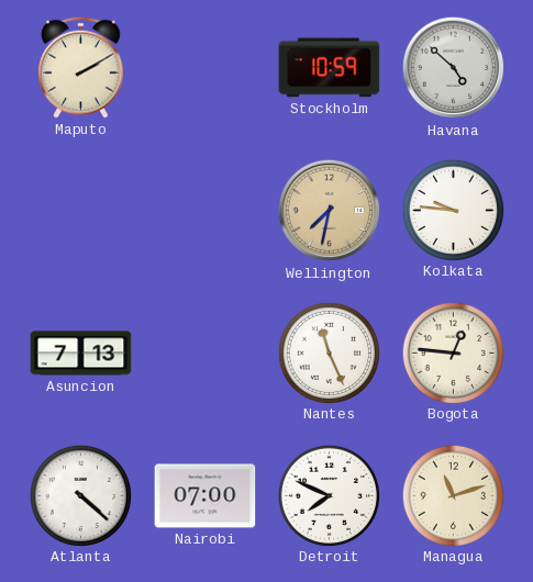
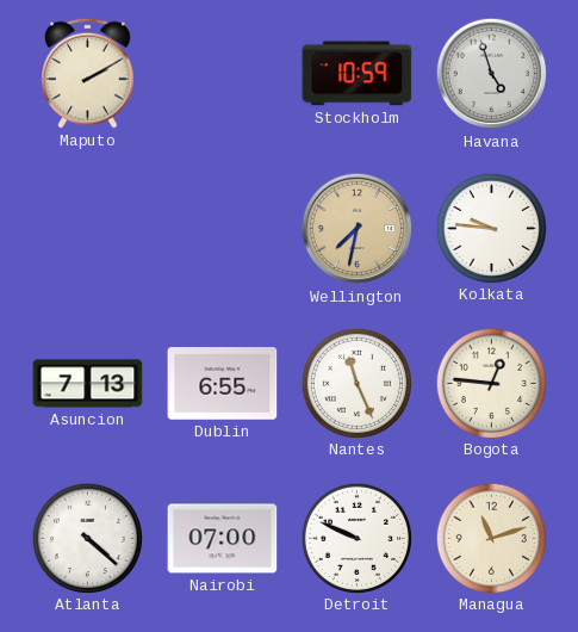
Havana: 4:52 -> 4:57 (492, 74)
Dublin: none -> 6:55 (223, 384)
Detroit: 7:49 -> 9:49 (356, 538)
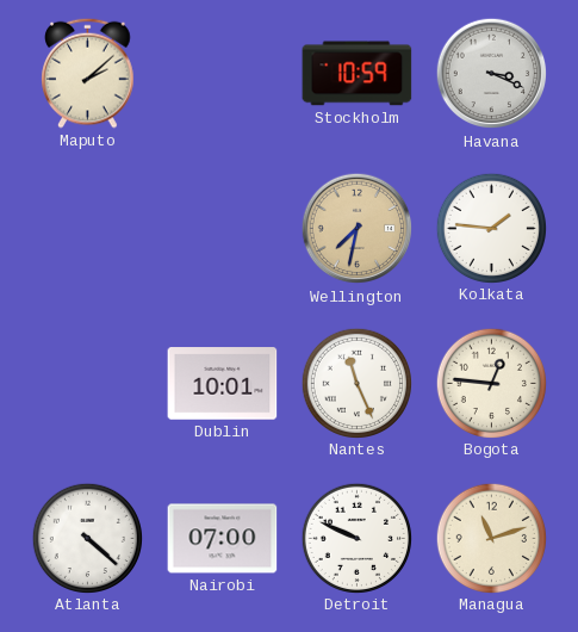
Maputo: 2:10 -> 2:08 (88, 73)
Havana: 4:57 -> 3:19 (492, 74)
Kolkata: 9:46 -> 1:46 (491, 228)
Asuncion: 7:13 -> none (88, 384)
Dublin: 6:55 -> 10:01 (223, 384)
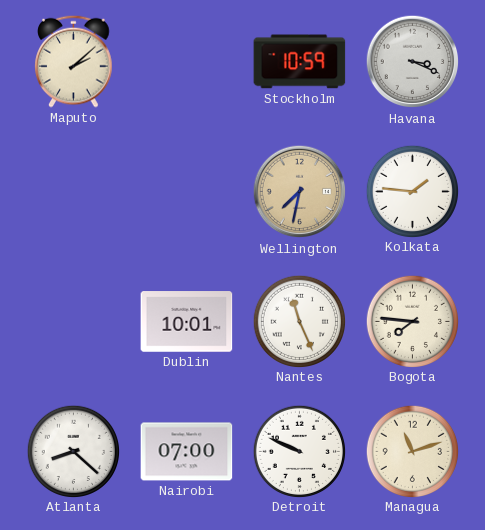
Bogota: 12:46 -> 7:46 (412, 321)
Atlanta: 4:22 -> 8:22 (73, 451)
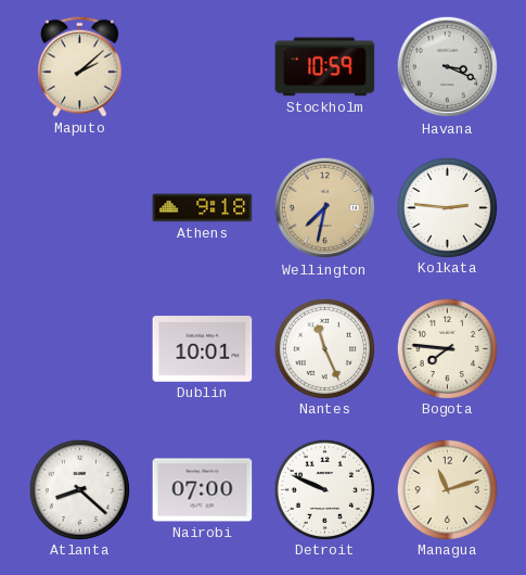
Athens: none -> 9:18 (203, 208)
Kolkata: 1:46 -> 2:46 (447, 207)
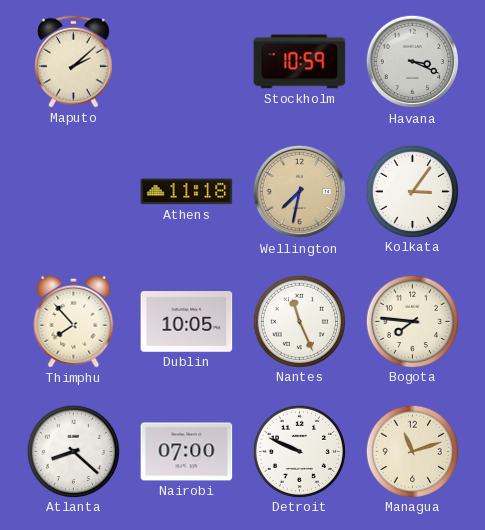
Athens: 9:18 -> 11:18 (187, 192)
Kolkata: 2:46 -> 3:06 (412, 191)
Thimphu: none -> 7:53 (74, 321)
Dublin: 10:01 -> 10:05 (187, 322)
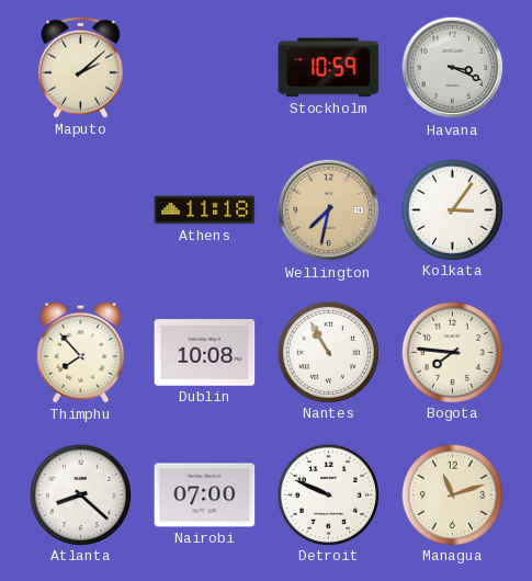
Dublin: 10:05 -> 10:08 (205, 353)
Nantes: 11:26 -> 10:55 (328, 352)
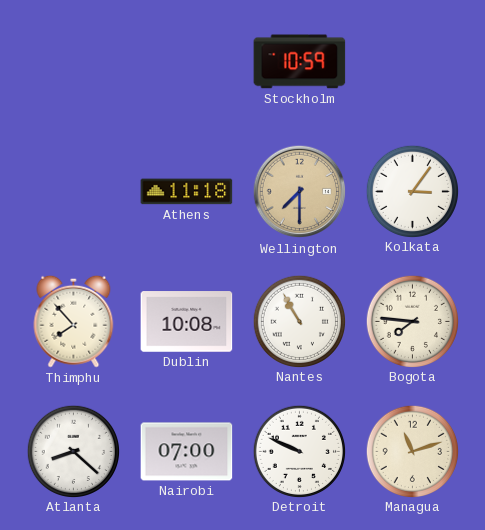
Maputo: 2:08 -> none (81, 67)
Havana: 3:19 -> none (453, 68)
Wellington: 7:32 -> 7:30 (300, 192)
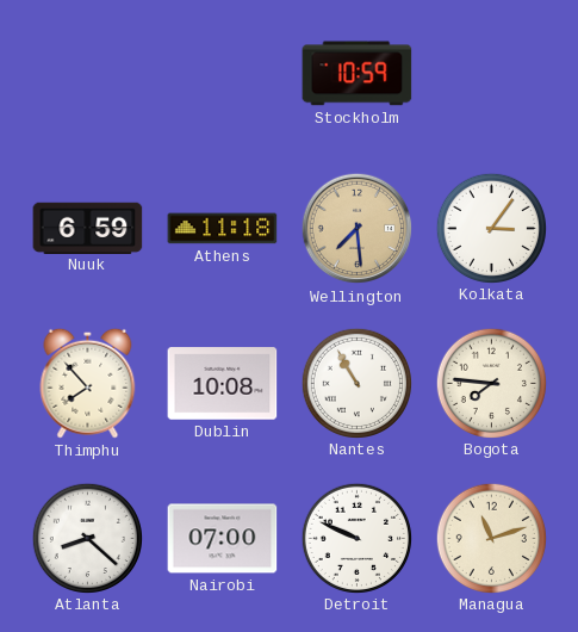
Nuuk: none -> 6:59 (88, 228)
Wellington: 7:30 -> 7:29 (358, 229)
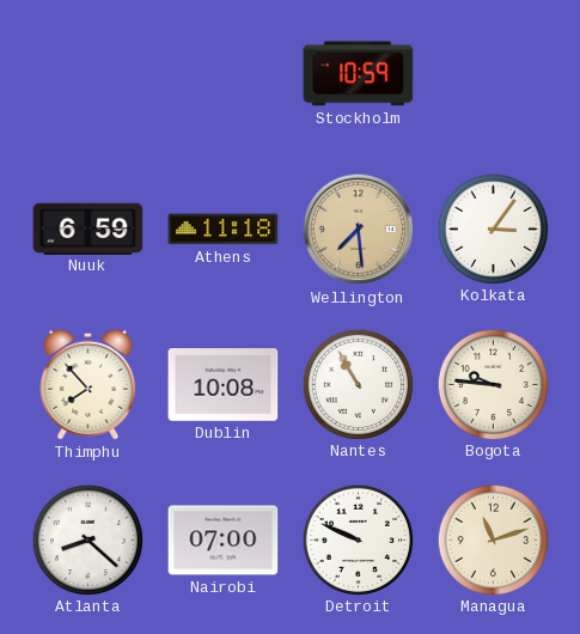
Bogota: 7:46 -> 9:46 (493, 384)
